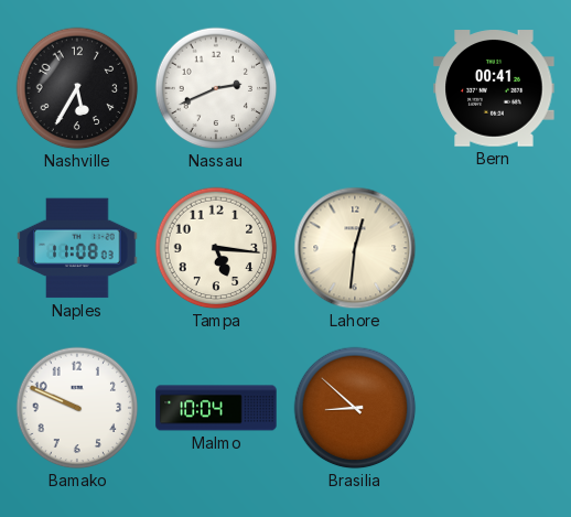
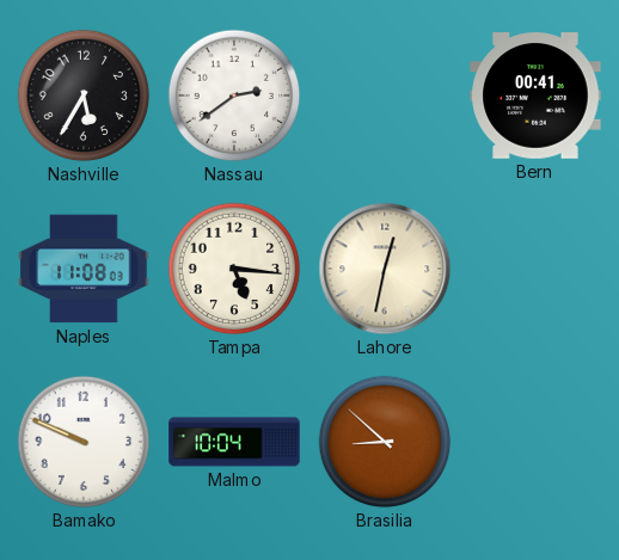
Nassau: 2:41 -> 2:39 (234, 96)
Lahore: 12:31 -> 12:32 (385, 269)
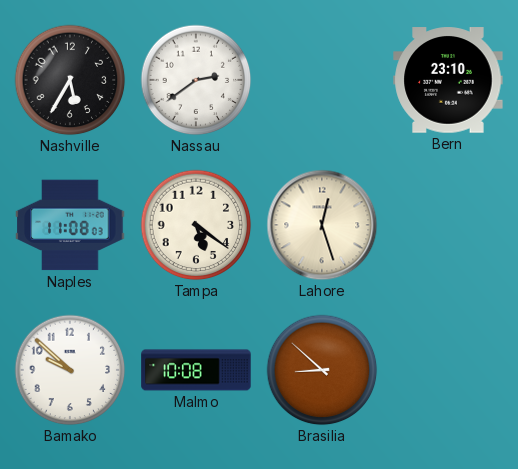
Bern: 00:41 -> 23:10 (448, 80)
Tampa: 5:16 -> 5:21 (196, 225)
Lahore: 12:32 -> 12:27 (322, 225)
Bamako: 9:49 -> 9:52 (70, 370)
Malmo: 10:04 -> 10:08 (196, 370)
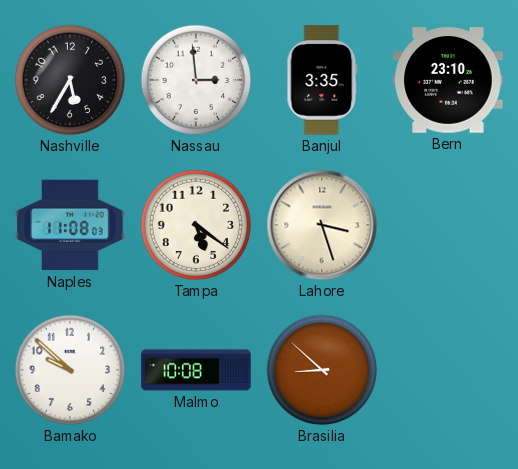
Nassau: 2:39 -> 2:59 (196, 80)
Banjul: none -> 3:35 (322, 80)
Lahore: 12:27 -> 3:27 (322, 225)
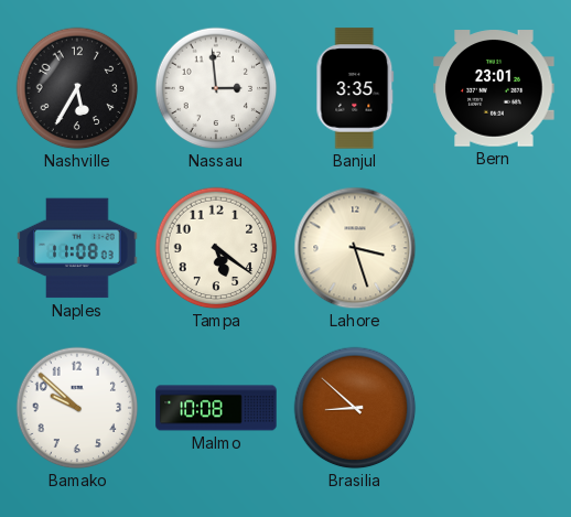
Bern: 23:10 -> 23:01 (494, 88)
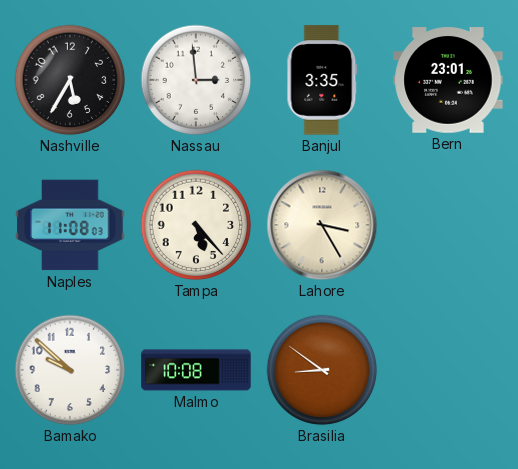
Tampa: 5:21 -> 5:23 (196, 225)
Lahore: 3:27 -> 3:25 (322, 225)
Brasilia: 8:52 -> 8:51 (322, 370)
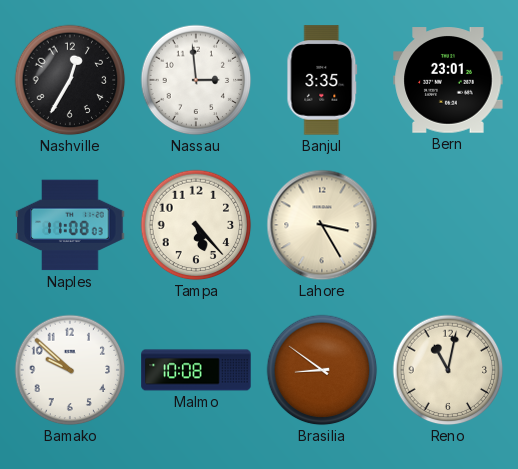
Nashville: 5:35 -> 12:35 (70, 80)
Reno: none -> 11:02 (448, 370)
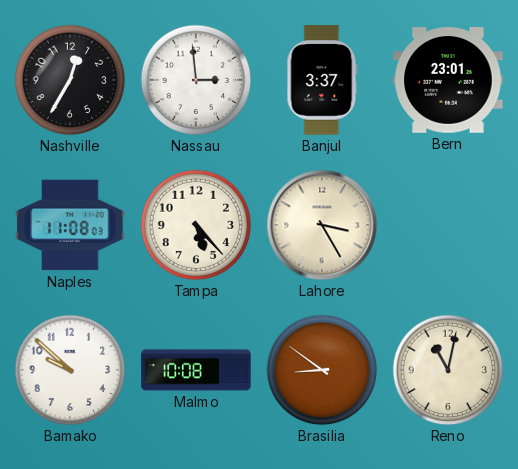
Banjul: 3:35 -> 3:37 (322, 80)
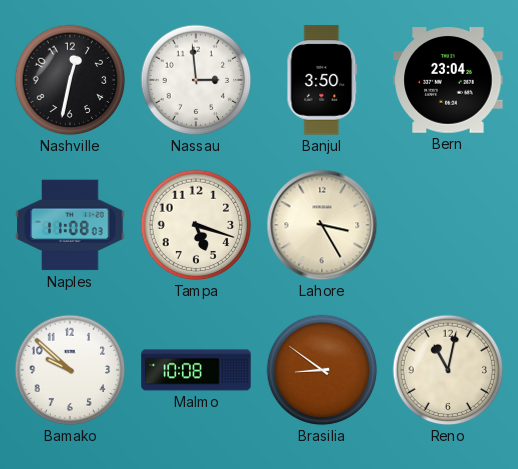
Nashville: 12:35 -> 12:32 (70, 80)
Banjul: 3:37 -> 3:50 (322, 80)
Bern: 23:01 -> 23:04 (448, 80)
Tampa: 5:23 -> 5:18 (196, 225)
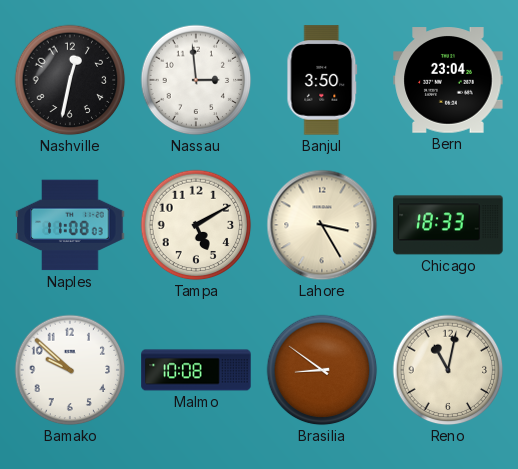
Tampa: 5:18 -> 5:10 (196, 225)
Chicago: none -> 18:33 (448, 225)
